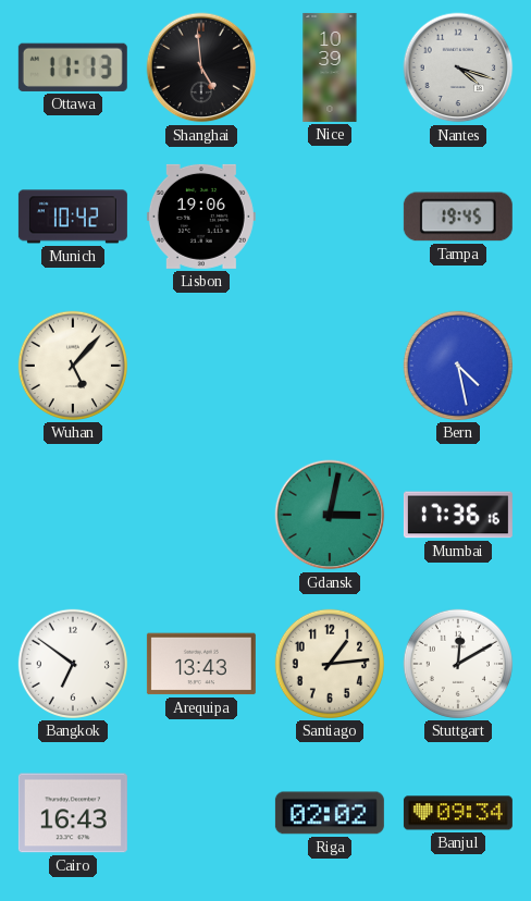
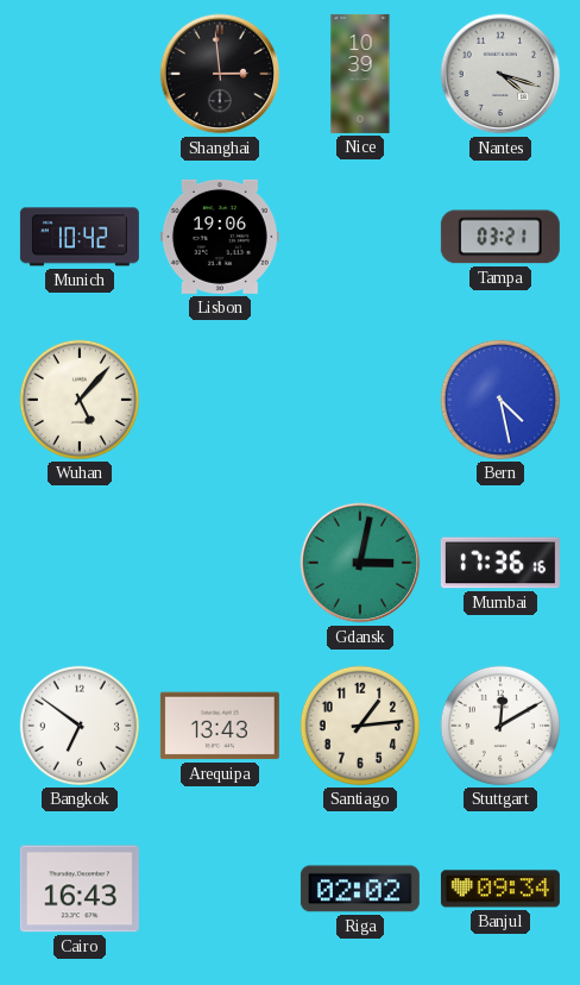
Ottawa: 11:13 -> none (73, 67)
Shanghai: 4:59 -> 2:59 (220, 74)
Tampa: 19:45 -> 03:21 (500, 237)
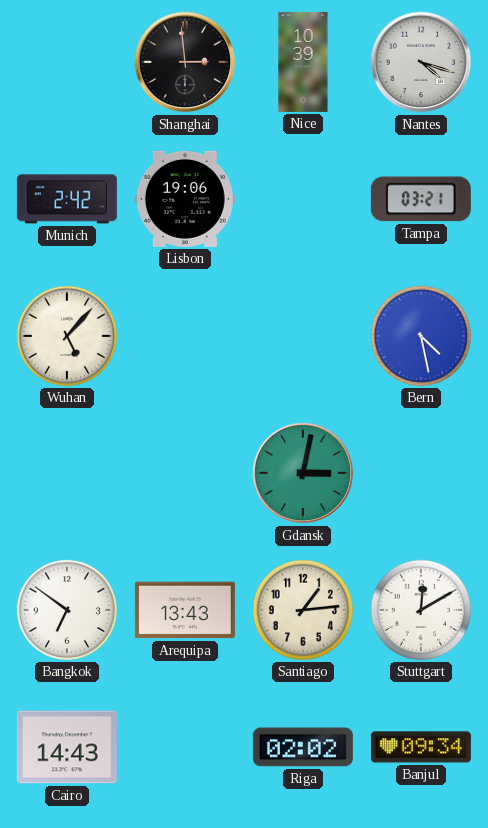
Munich: 10:42 -> 2:42 (67, 199)
Mumbai: 17:36 -> none (500, 563)
Cairo: 16:43 -> 14:43 (67, 747)
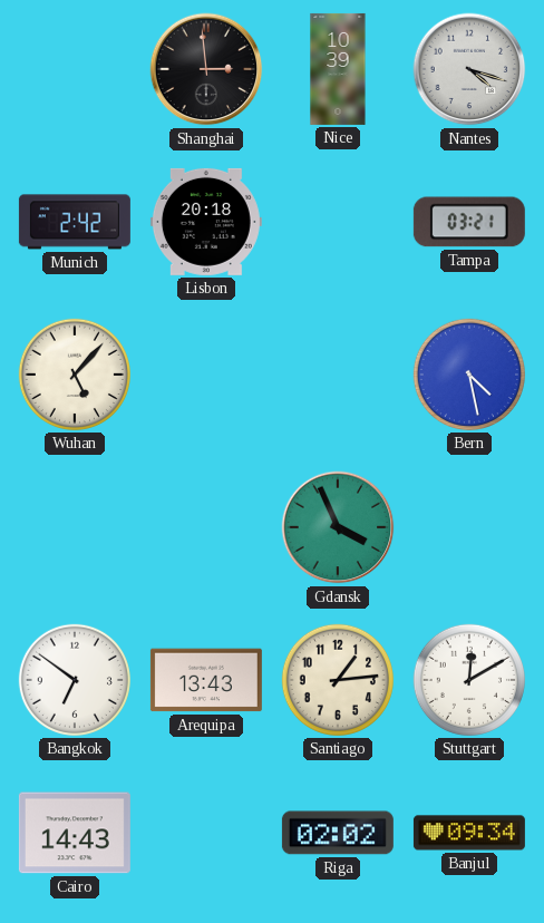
Lisbon: 19:06 -> 20:18 (206, 222)
Gdansk: 3:02 -> 3:56 (338, 527)
